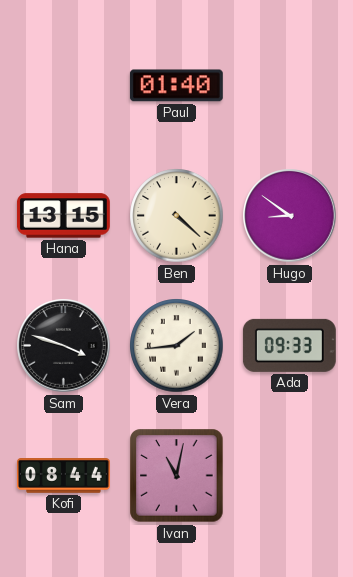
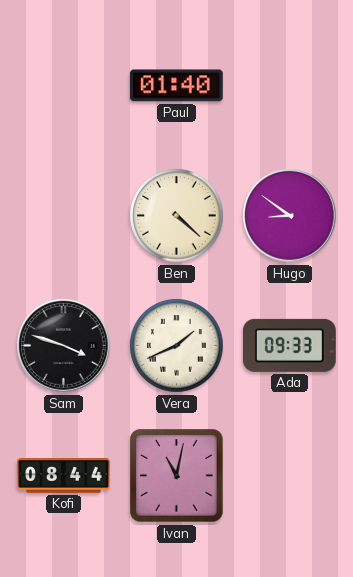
Hana: 13:15 -> none (63, 216)
Vera: 1:44 -> 1:41 (177, 346)
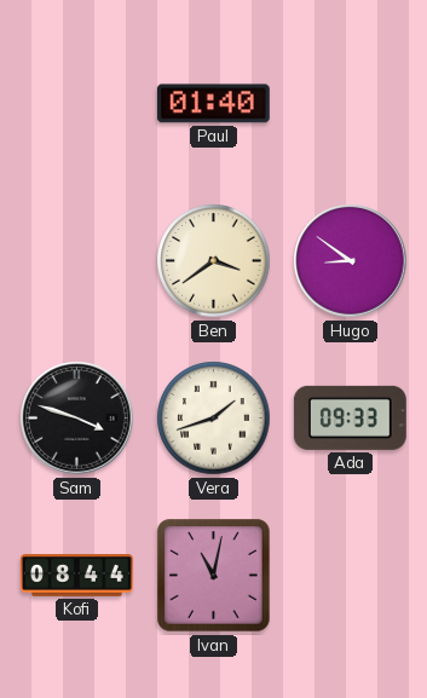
Ben: 4:22 -> 3:39 (214, 261)
Vera: 1:41 -> 1:42 (214, 419)
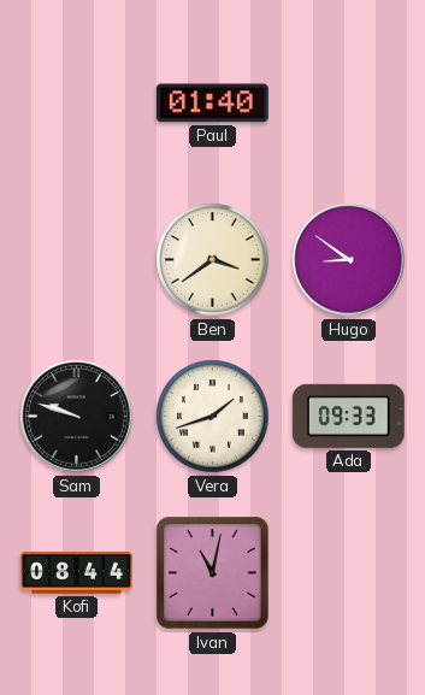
Sam: 3:48 -> 9:48 (77, 417)
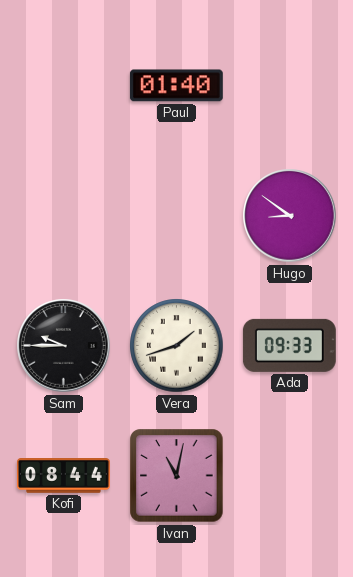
Ben: 3:39 -> none (213, 260)
Sam: 9:48 -> 9:45 (64, 346)
